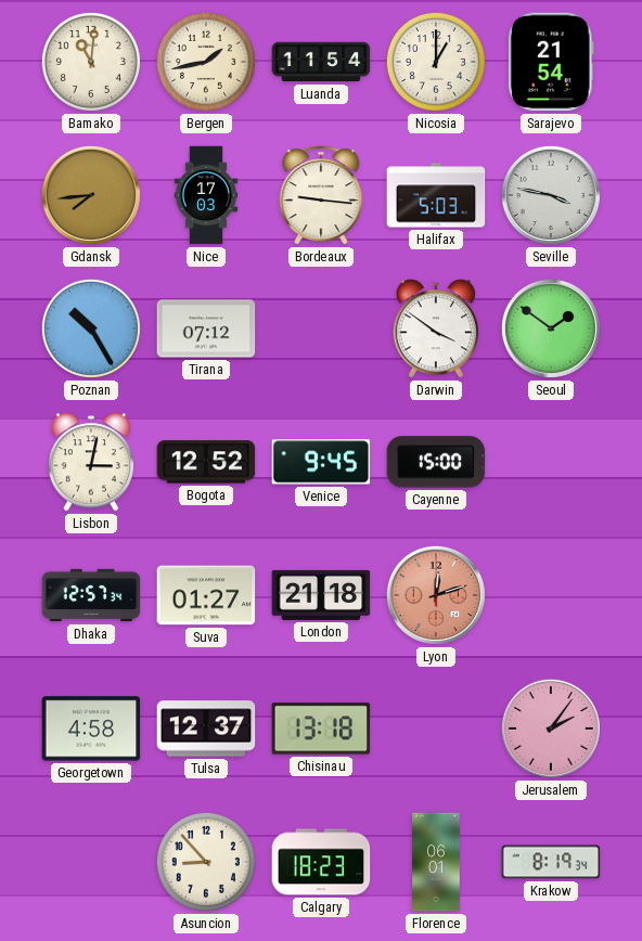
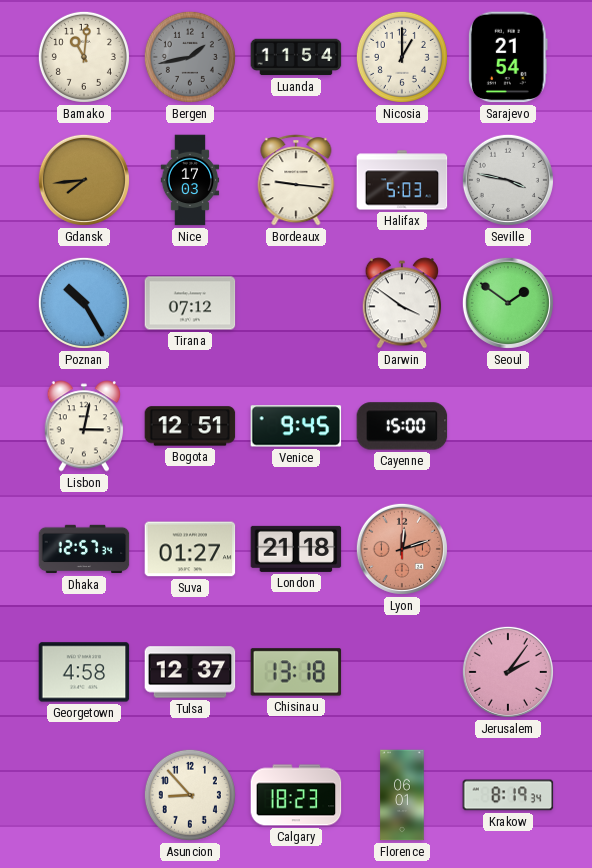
Bergen dial: cream -> grey (190, 57)
Bogota: 12:52 -> 12:51 (190, 426)
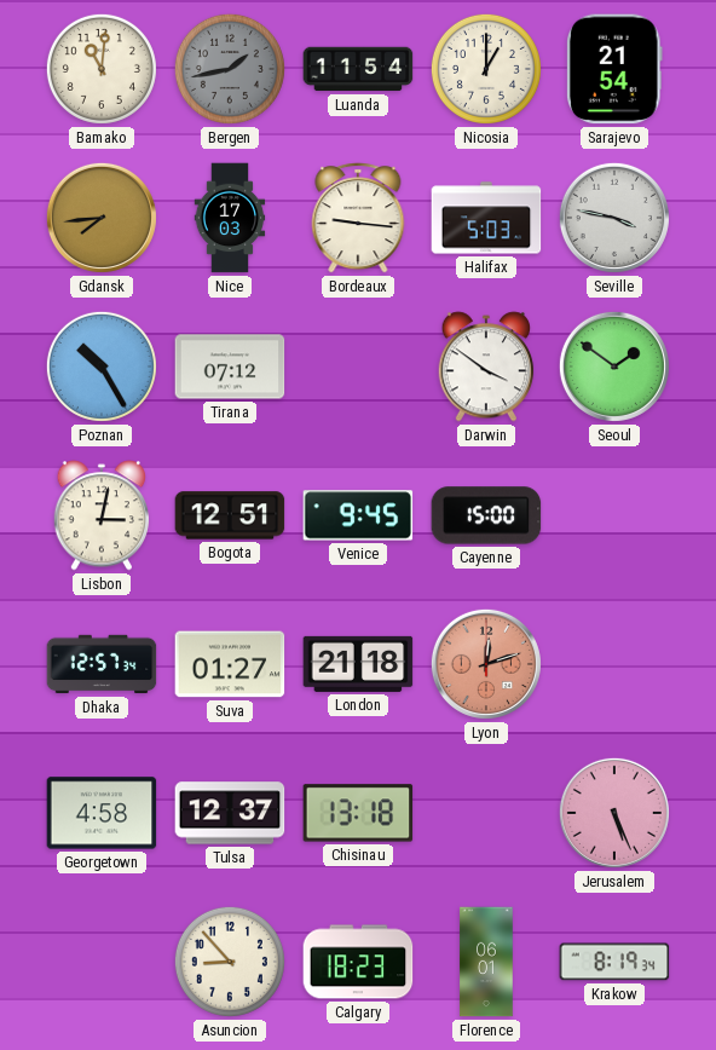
Jerusalem: 2:06 -> 5:26 (614, 813)
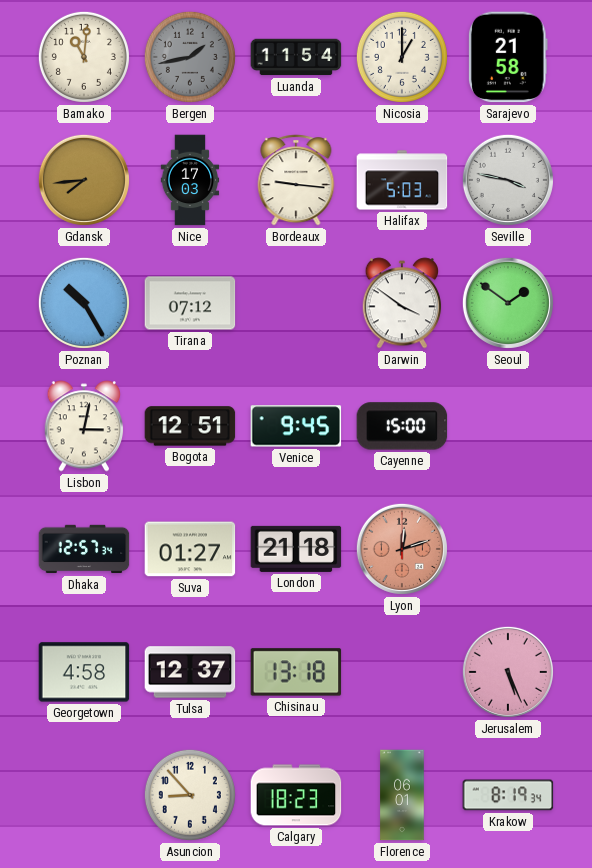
Sarajevo: 21:54 -> 21:58 (509, 57)
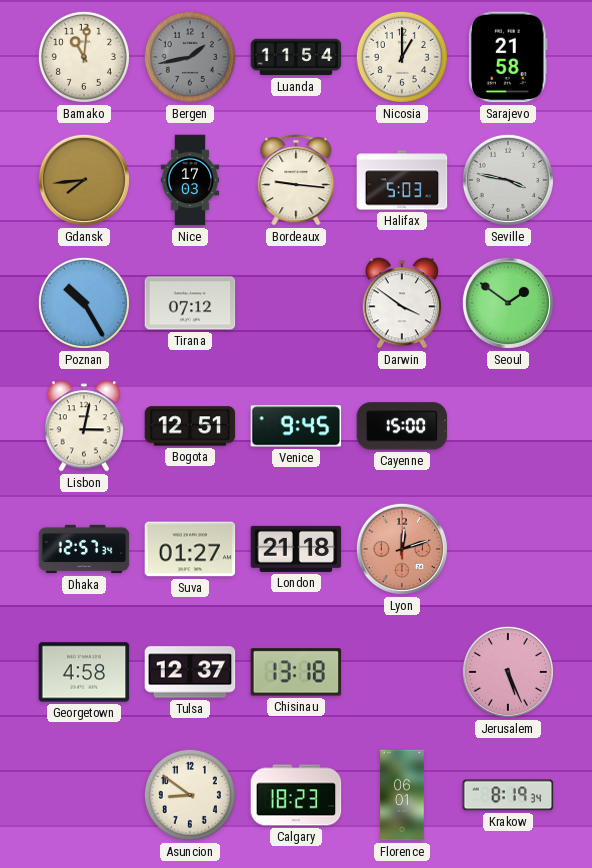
Asuncion: 8:53 -> 8:51 (190, 795)
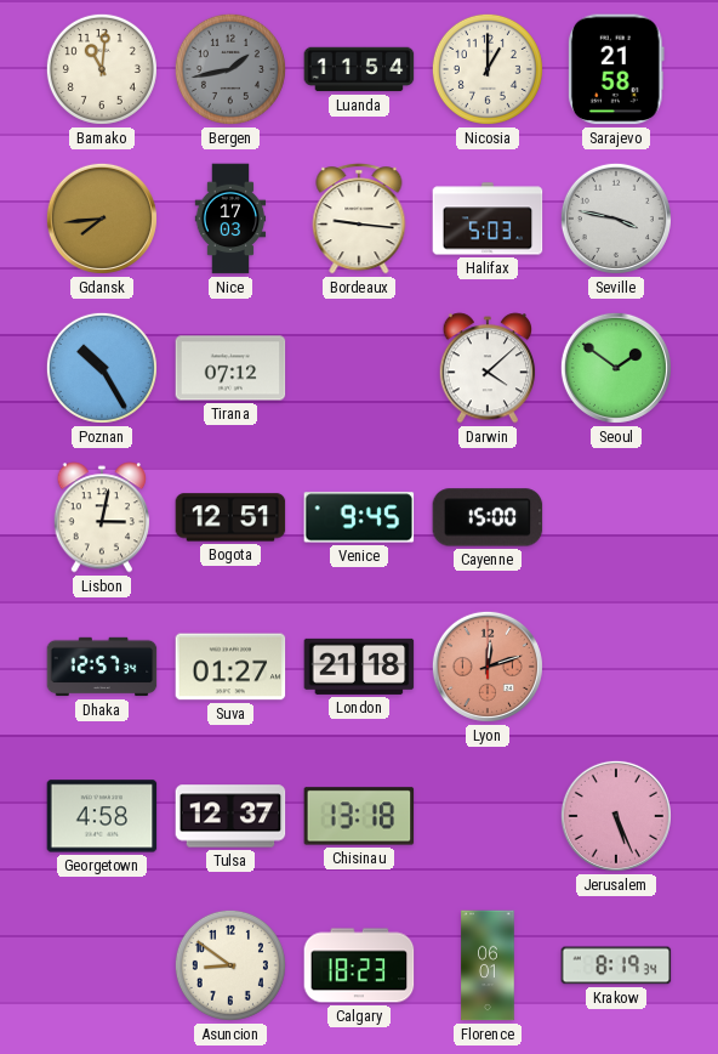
Darwin: 3:51 -> 4:08 (488, 368)
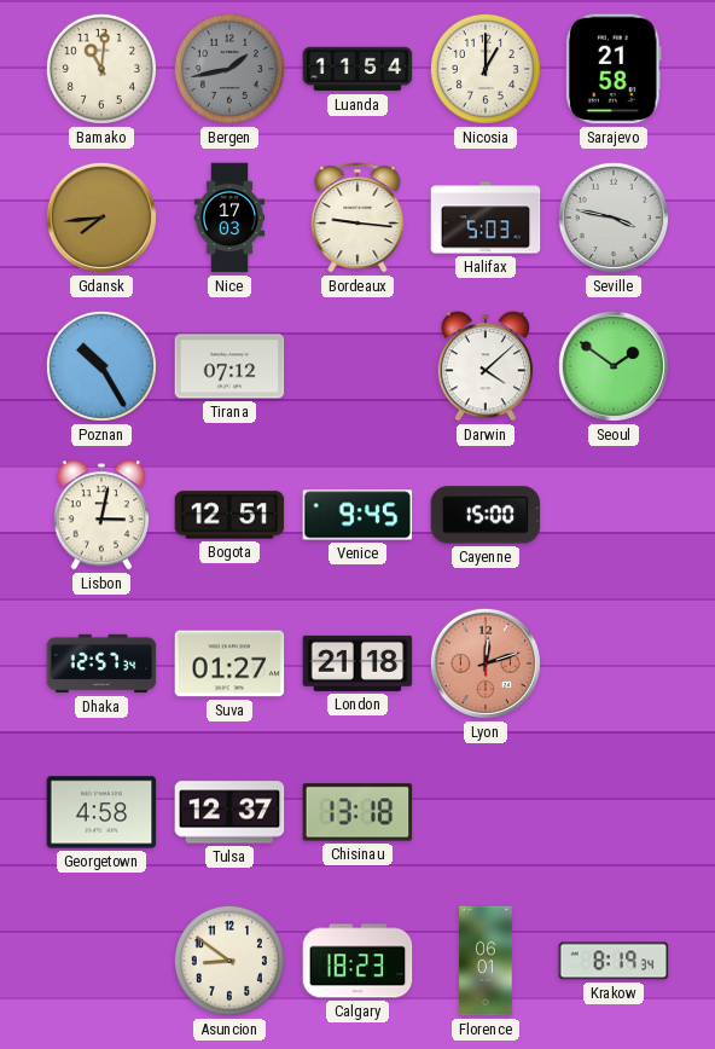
Jerusalem: 5:26 -> none (616, 816)
